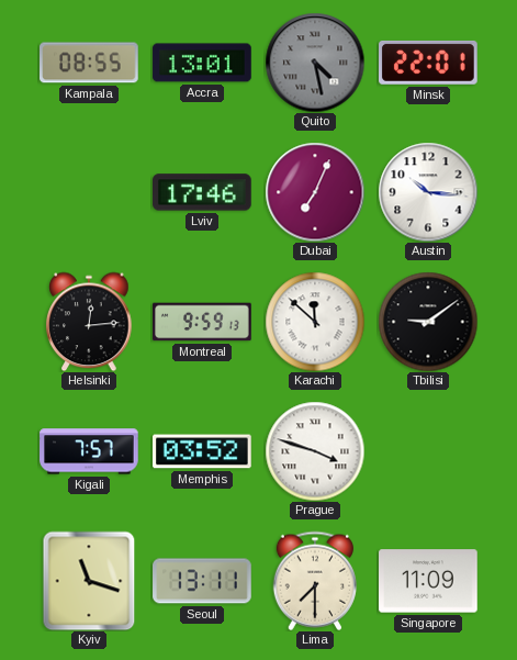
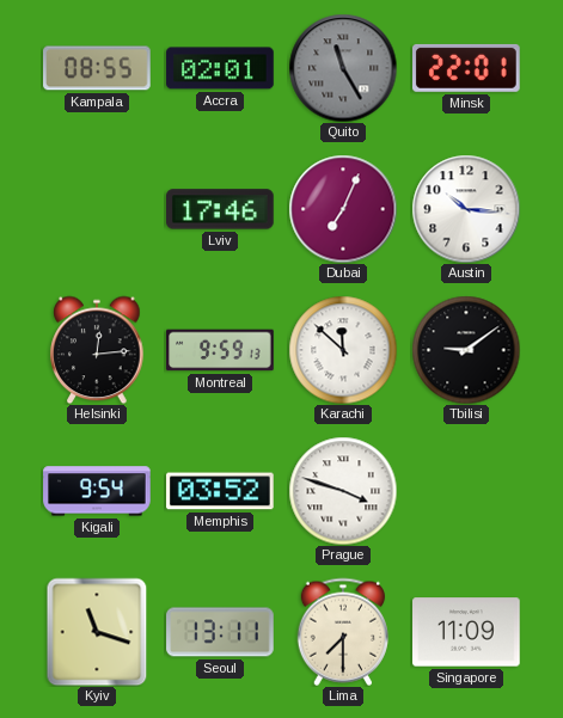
Accra: 13:01 -> 02:01 (220, 68)
Quito: 4:28 -> 11:25 (343, 68)
Kigali: 7:57 -> 9:54 (97, 491)
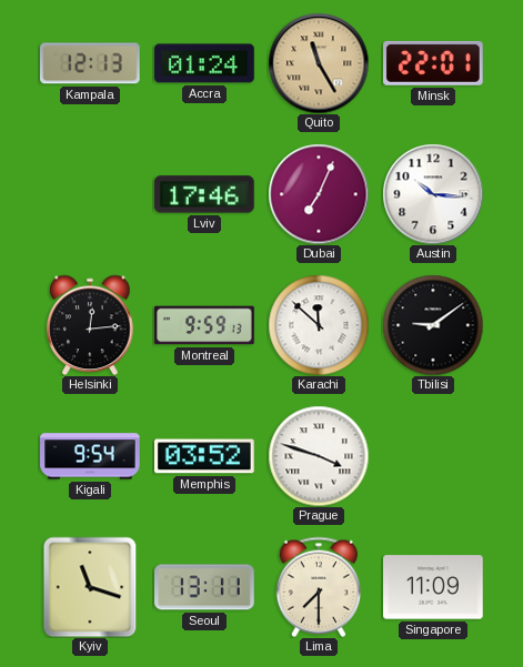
Kampala: 08:55 -> 12:13 (90, 63)
Accra: 02:01 -> 01:24 (204, 63)
Quito dial: grey -> champagne (319, 63)
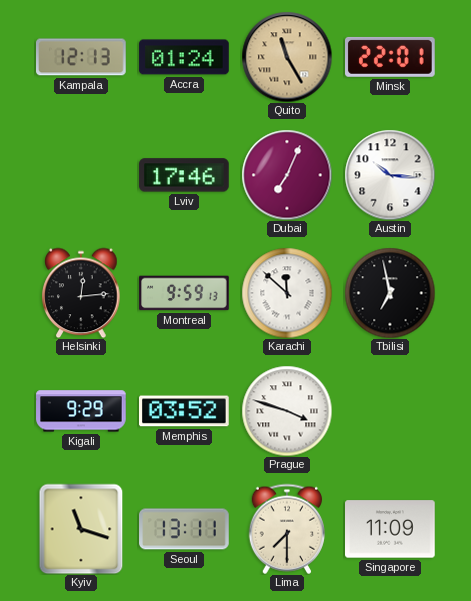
Tbilisi: 9:09 -> 6:58 (390, 293)
Kigali: 9:54 -> 9:29 (81, 411)
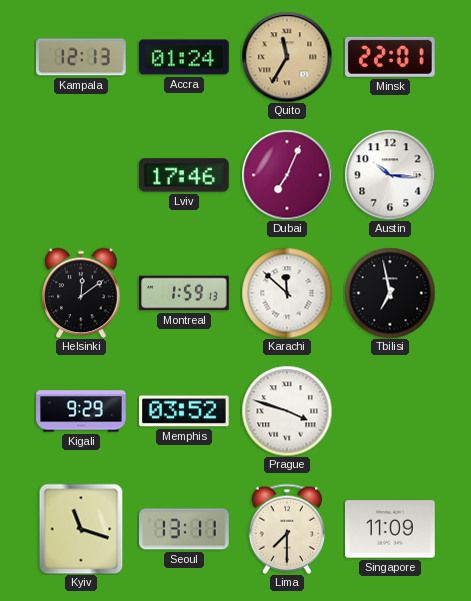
Quito: 11:25 -> 11:35 (287, 57)
Helsinki: 12:14 -> 12:09 (81, 293)
Montreal: 9:59 -> 1:59 (184, 293)
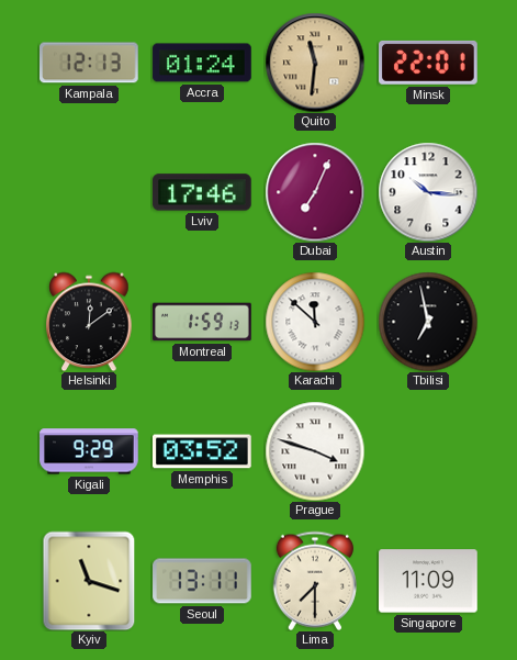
Quito: 11:35 -> 11:31 (315, 63)
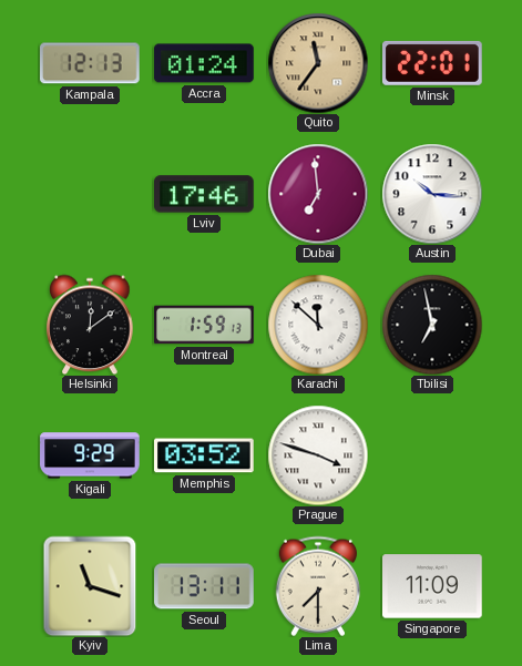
Quito: 11:31 -> 11:36 (318, 63)
Dubai: 7:04 -> 6:59 (318, 194)
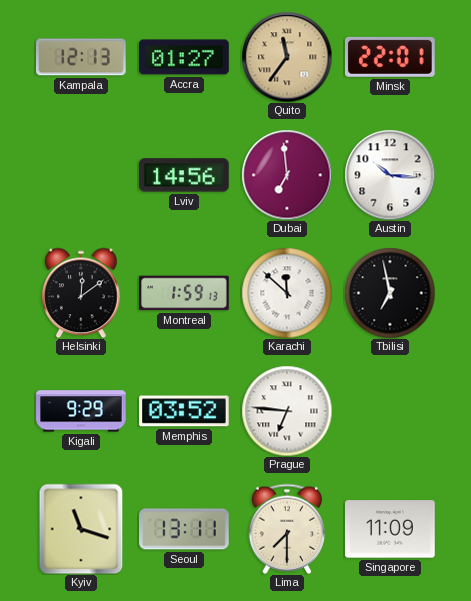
Accra: 01:24 -> 01:27 (184, 57)
Lviv: 17:46 -> 14:56 (185, 175)
Prague: 3:48 -> 6:46 (287, 411)
